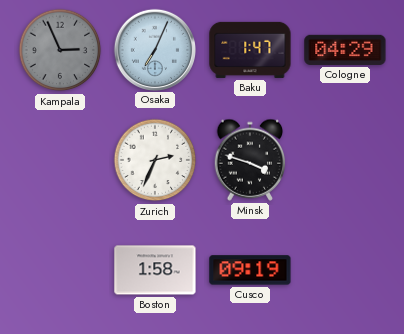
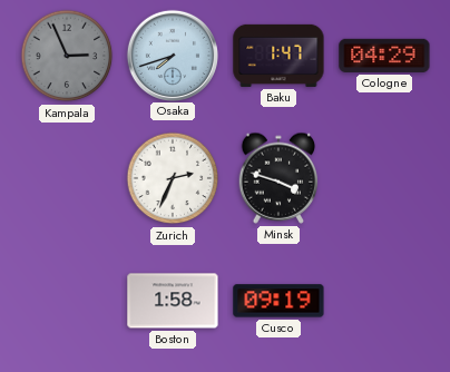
Osaka: 7:04 -> 7:42 (172, 55)
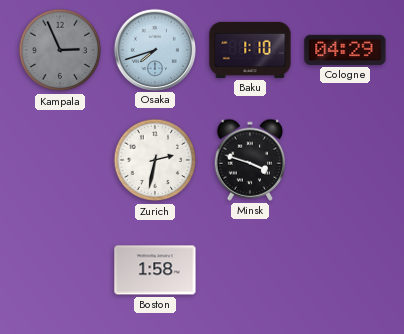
Baku: 1:47 -> 1:10 (250, 50)
Zurich: 2:34 -> 2:32 (155, 160)
Cusco: 09:19 -> none (278, 301)
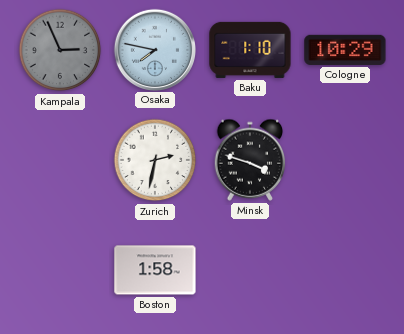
Osaka: 7:42 -> 7:47 (154, 49)
Cologne: 04:29 -> 10:29 (345, 50)
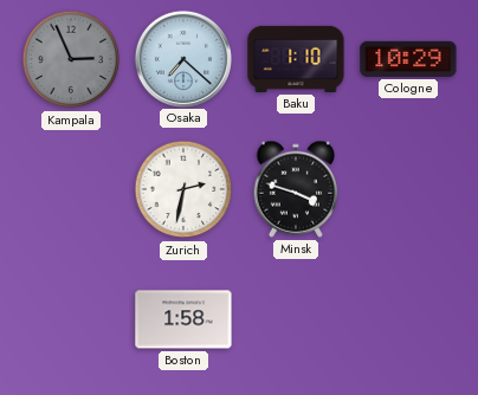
Osaka: 7:47 -> 7:22 (182, 58)
